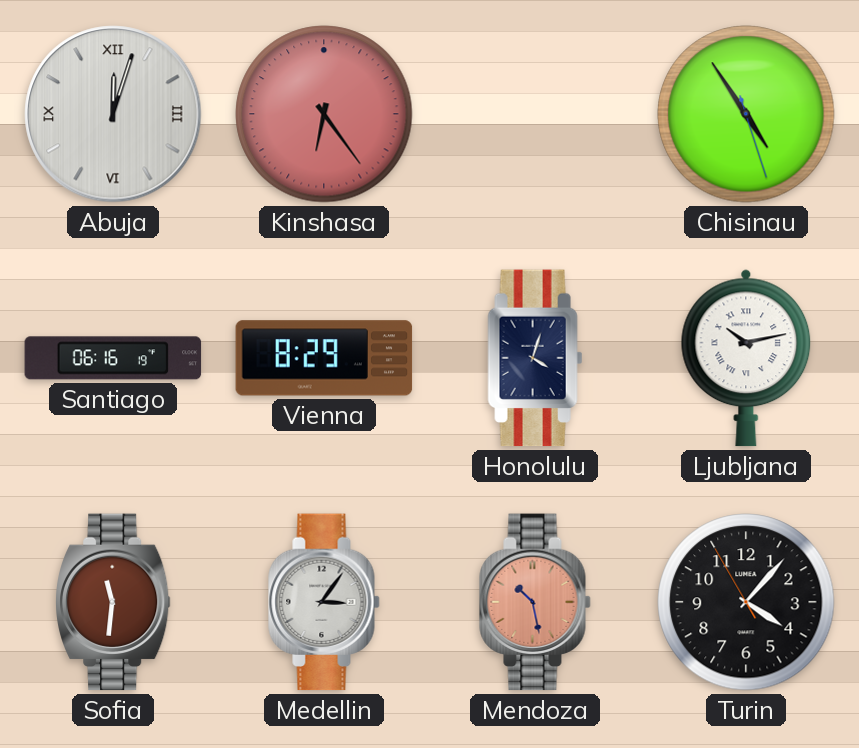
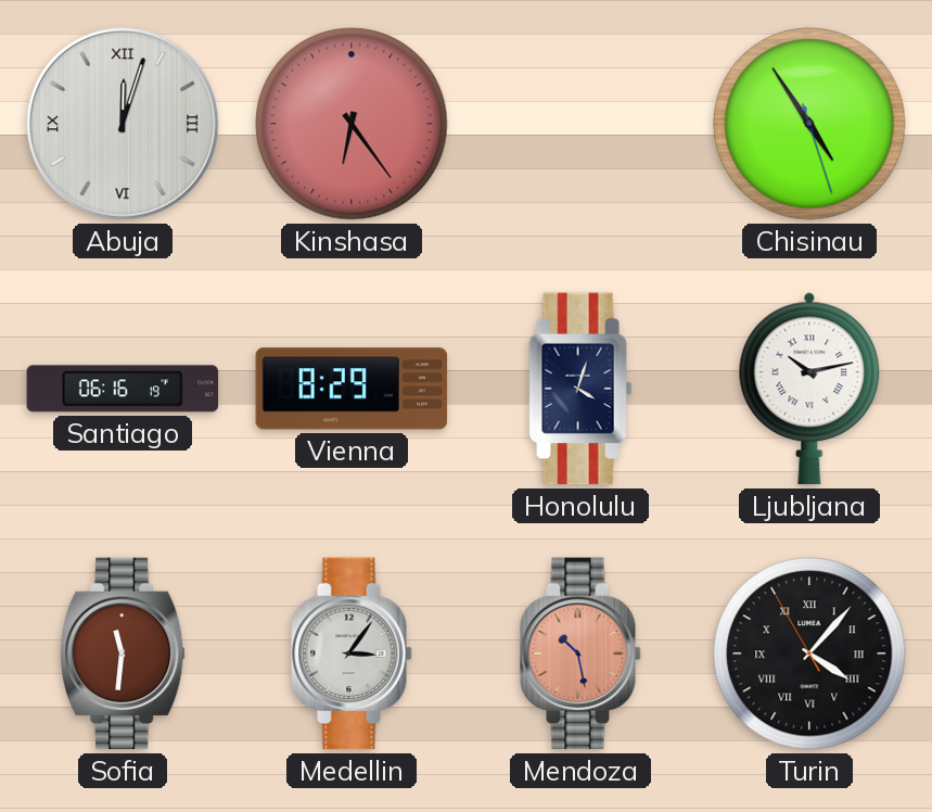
Turin numerals: Arabic -> Roman (809, 654)
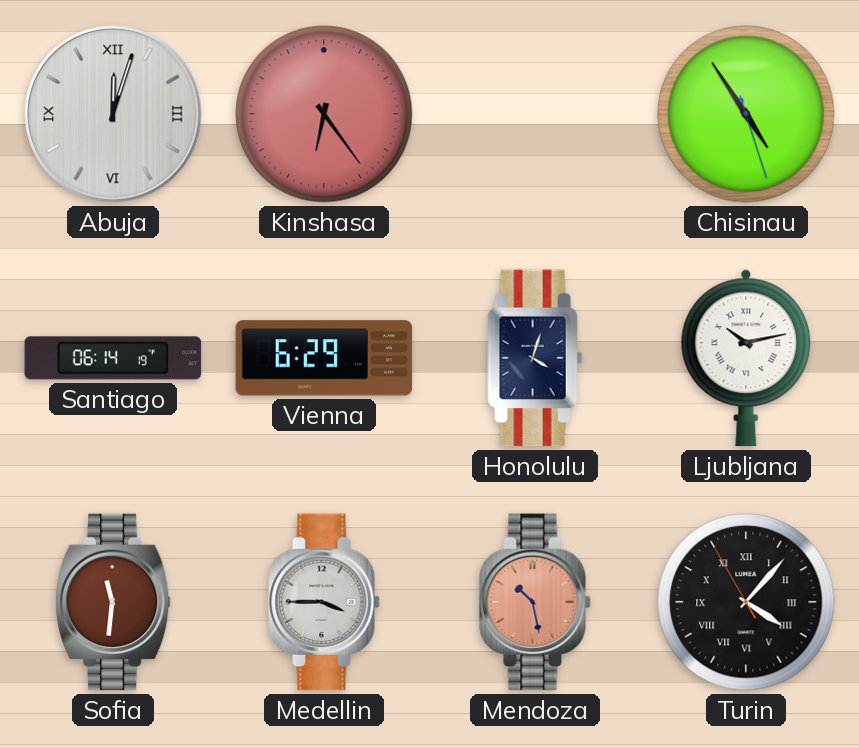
Santiago: 06:16 -> 06:14 (113, 358)
Vienna: 8:29 -> 6:29 (324, 358)
Medellin: 3:06 -> 3:45 (324, 602)
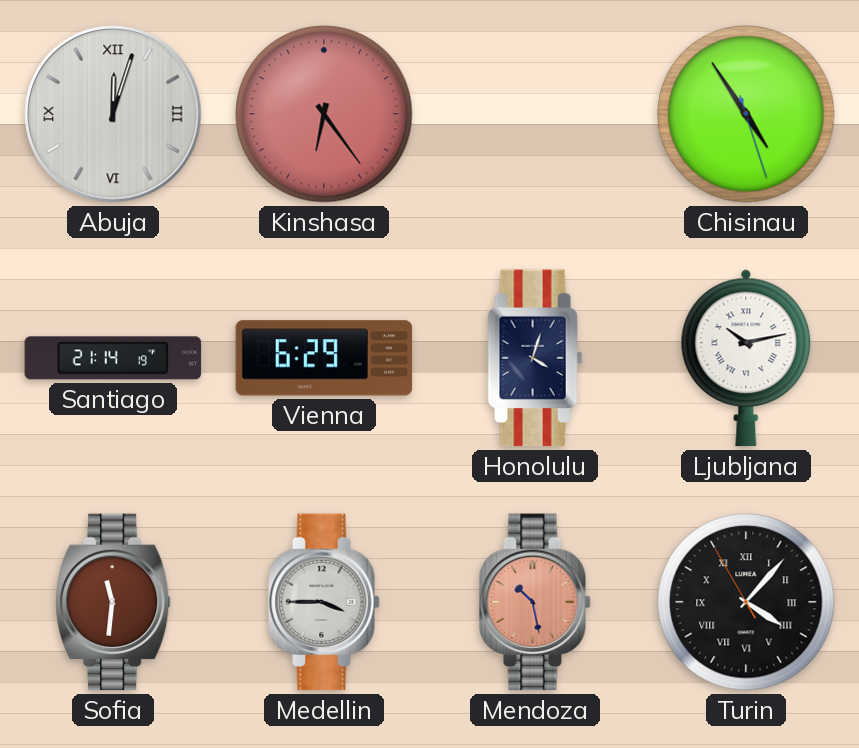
Santiago: 06:14 -> 21:14 (113, 358)
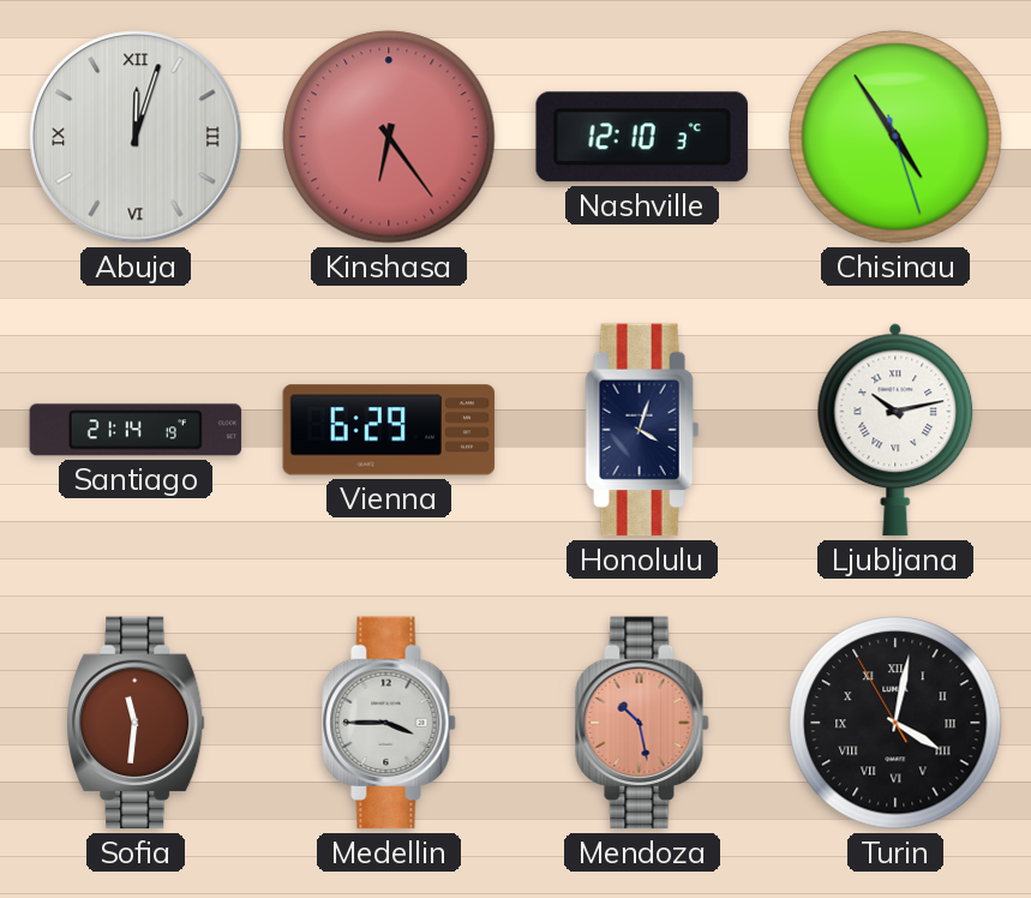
Nashville: none -> 12:10 (642, 137)
Turin: 4:06 -> 4:01 (895, 723)
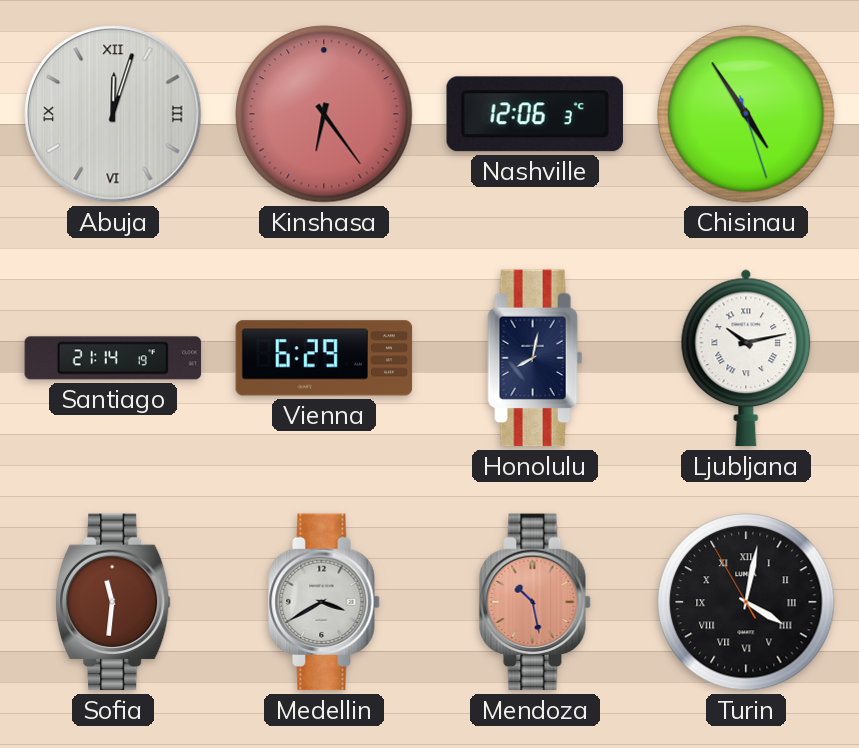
Nashville: 12:10 -> 12:06 (535, 114)
Honolulu: 4:03 -> 8:02 (535, 358)
Medellin: 3:45 -> 3:40 (324, 602)
